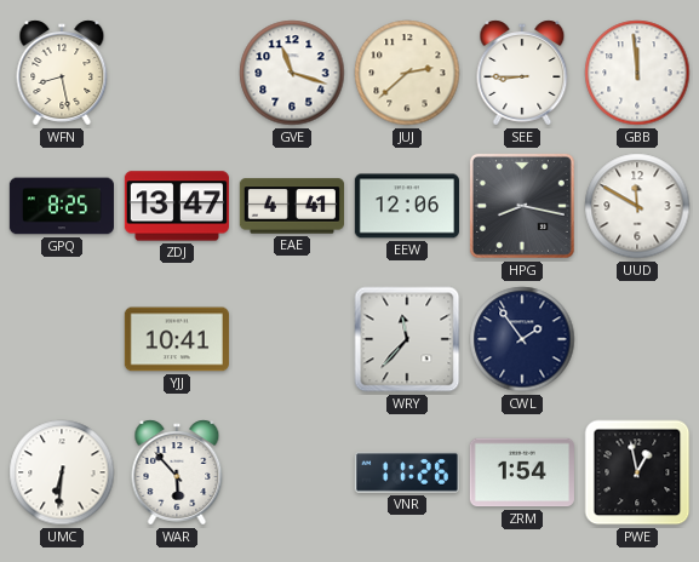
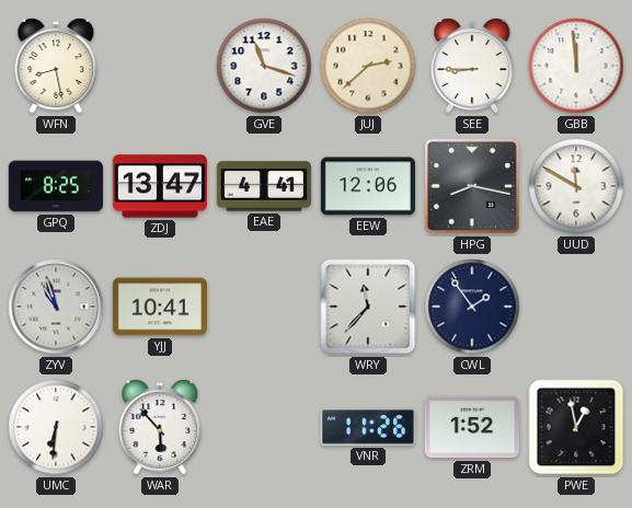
ZYV: none -> 10:57 (56, 307)
ZRM: 1:54 -> 1:52 (472, 427)
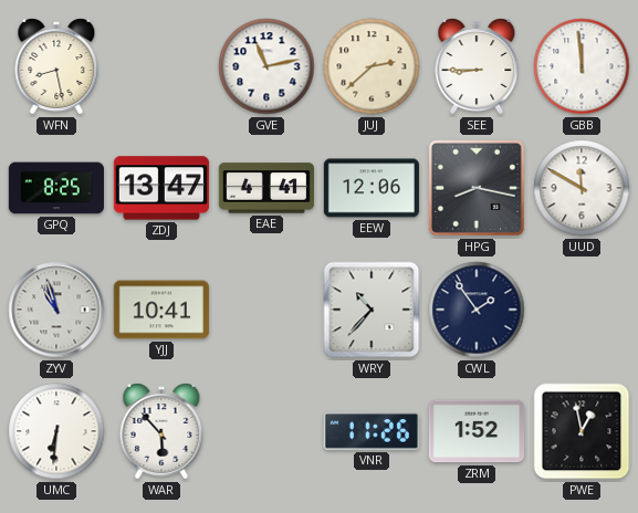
GVE: 11:18 -> 11:13 (266, 66)
WRY: 11:37 -> 10:37 (372, 310)
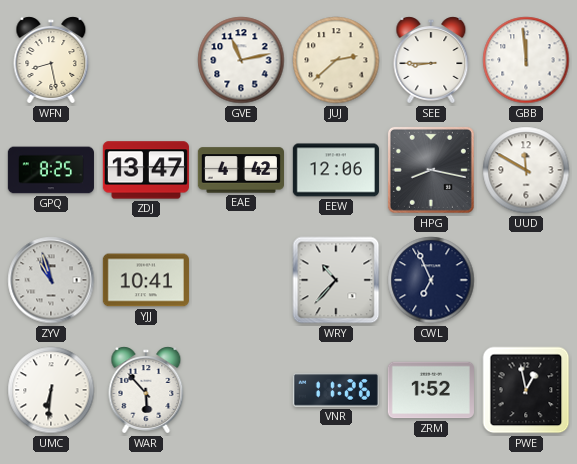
EAE: 4:41 -> 4:42 (240, 170)
CWL: 1:54 -> 6:56 (431, 280)
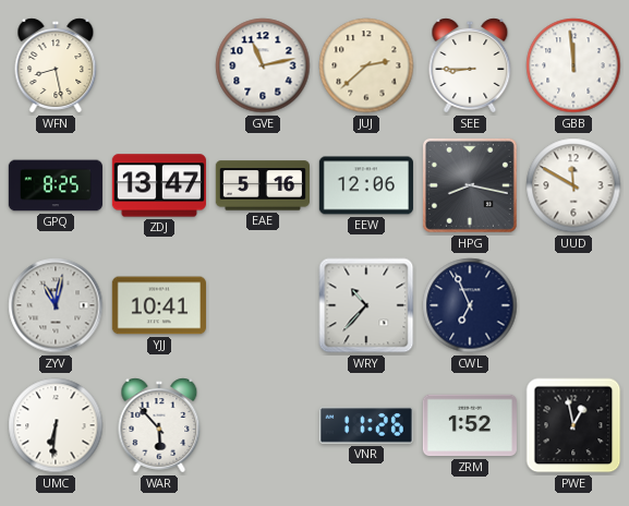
EAE: 4:42 -> 5:16 (262, 185)
ZYV: 10:57 -> 11:02 (56, 305)
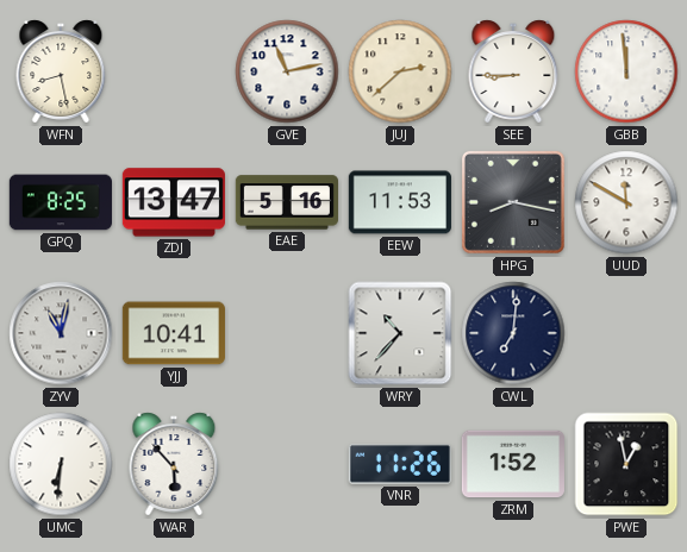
EEW: 12:06 -> 11:53 (400, 202)
CWL: 6:56 -> 7:01 (513, 333)
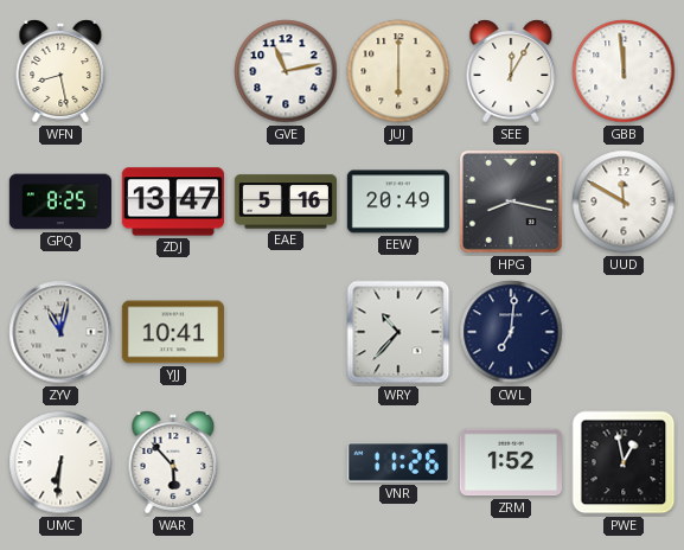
JUJ: 2:38 -> 6:00 (398, 71)
SEE: 8:45 -> 12:05 (511, 71)
EEW: 11:53 -> 20:49 (398, 202)
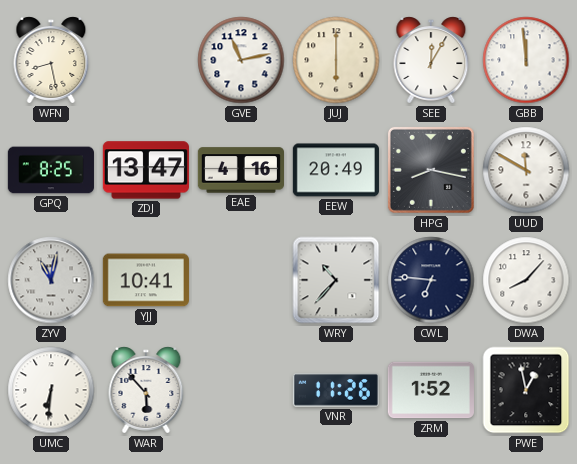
EAE: 5:16 -> 4:16 (240, 170)
CWL: 7:01 -> 6:46 (431, 280)
DWA: none -> 8:07 (526, 280)
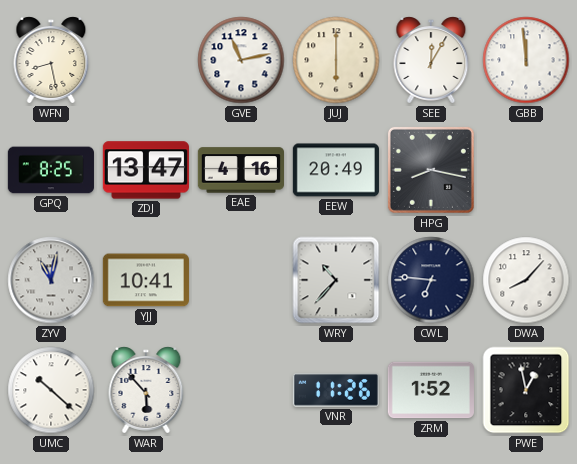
UUD: 11:50 -> none (526, 170)
UMC: 6:31 -> 10:22 (51, 390)
